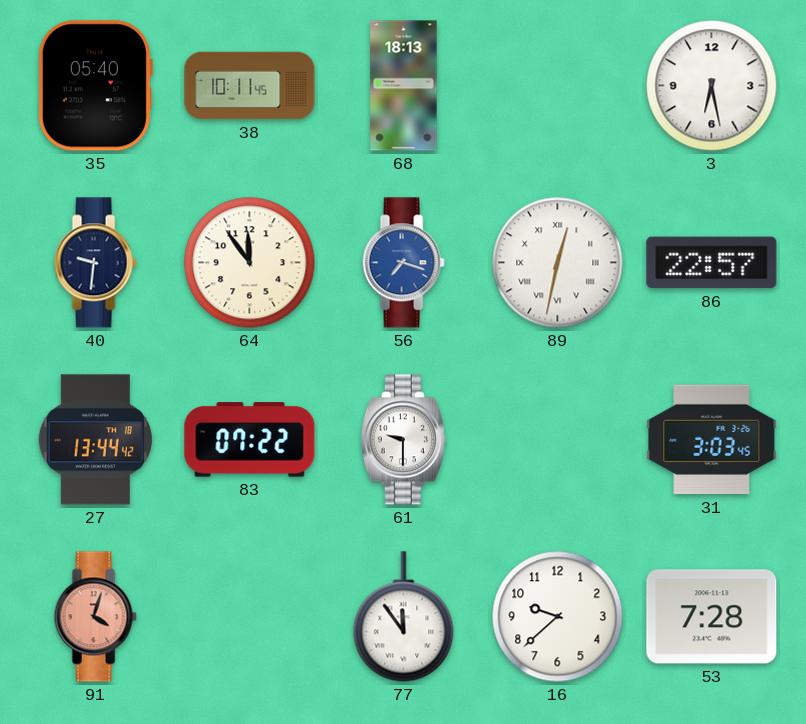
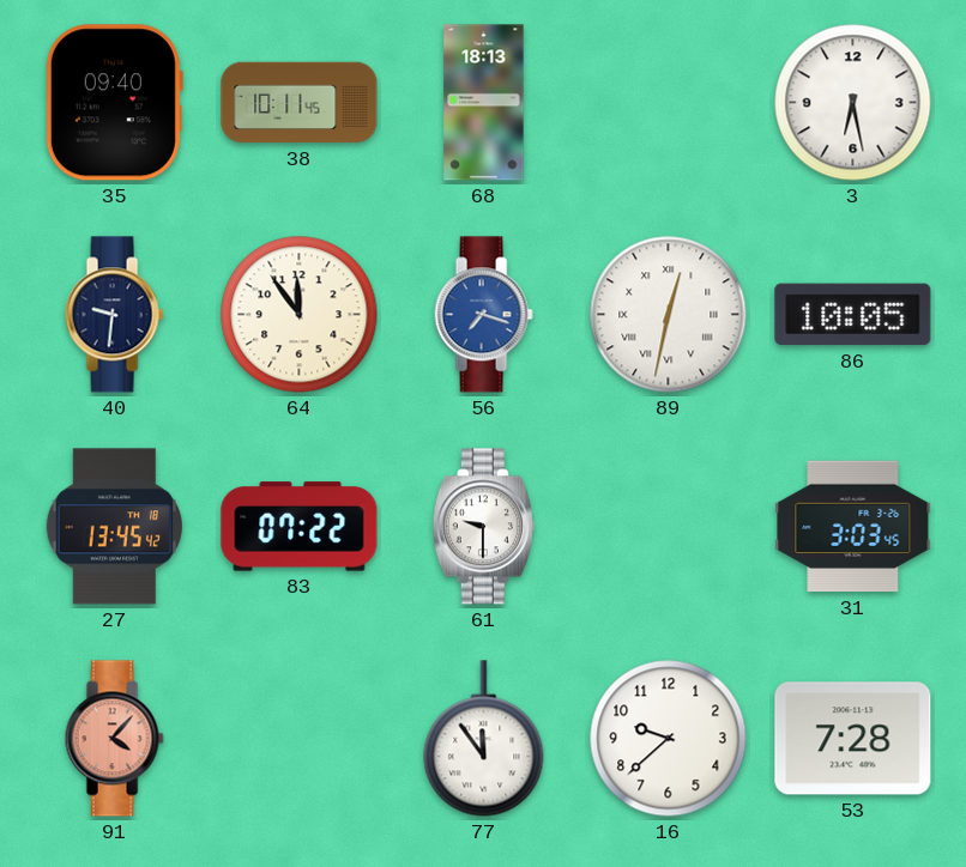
35: 05:40 -> 09:40 (114, 103)
86: 22:57 -> 10:05 (853, 315)
27: 13:44 -> 13:45 (114, 527)
91: 4:03 -> 4:07 (114, 739)
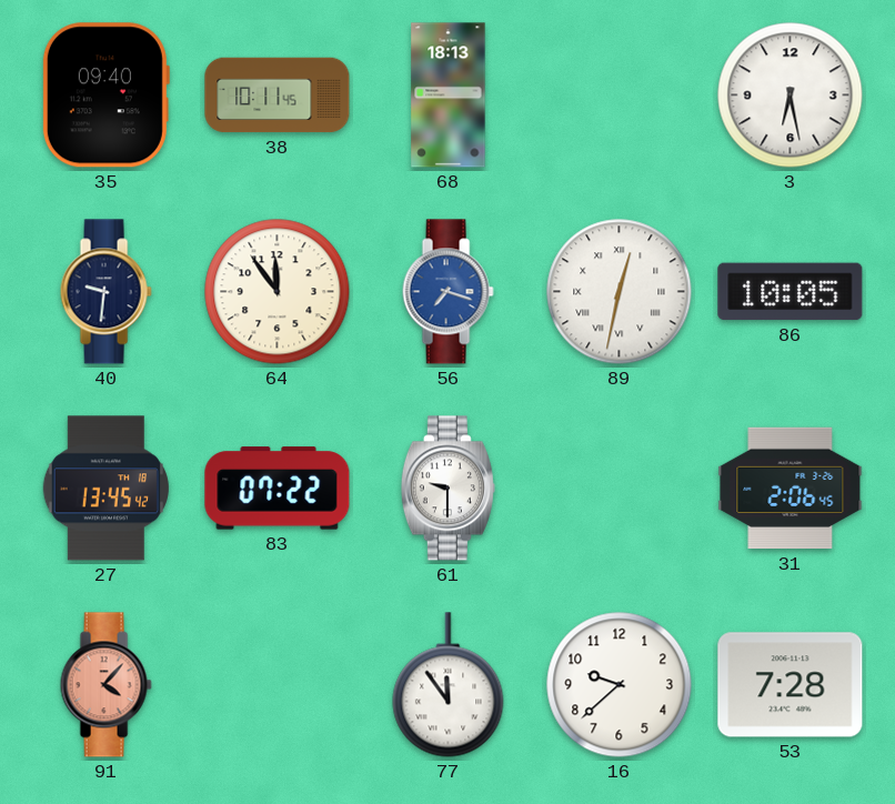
31: 3:03 -> 2:06 (791, 489)
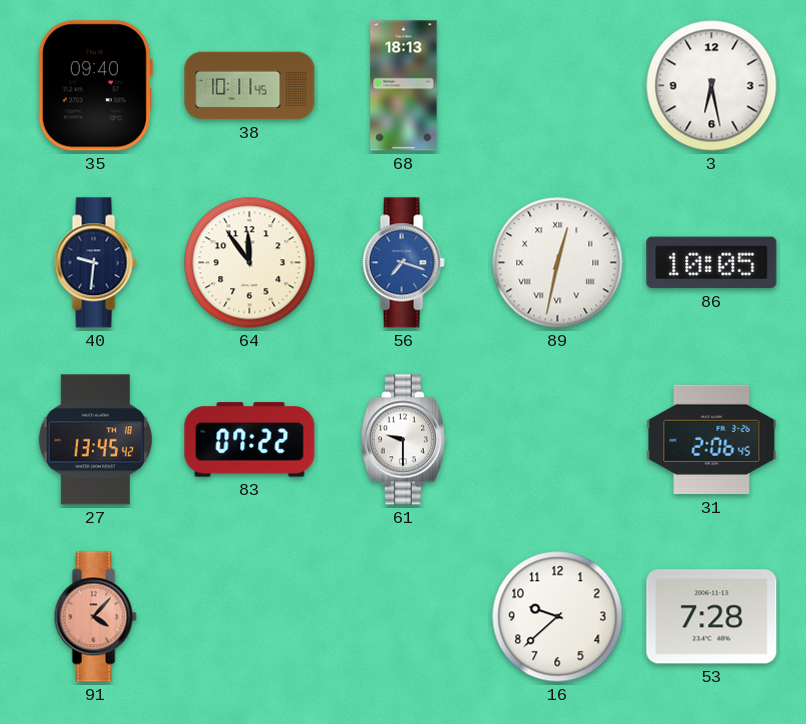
77: 11:54 -> none (449, 685)
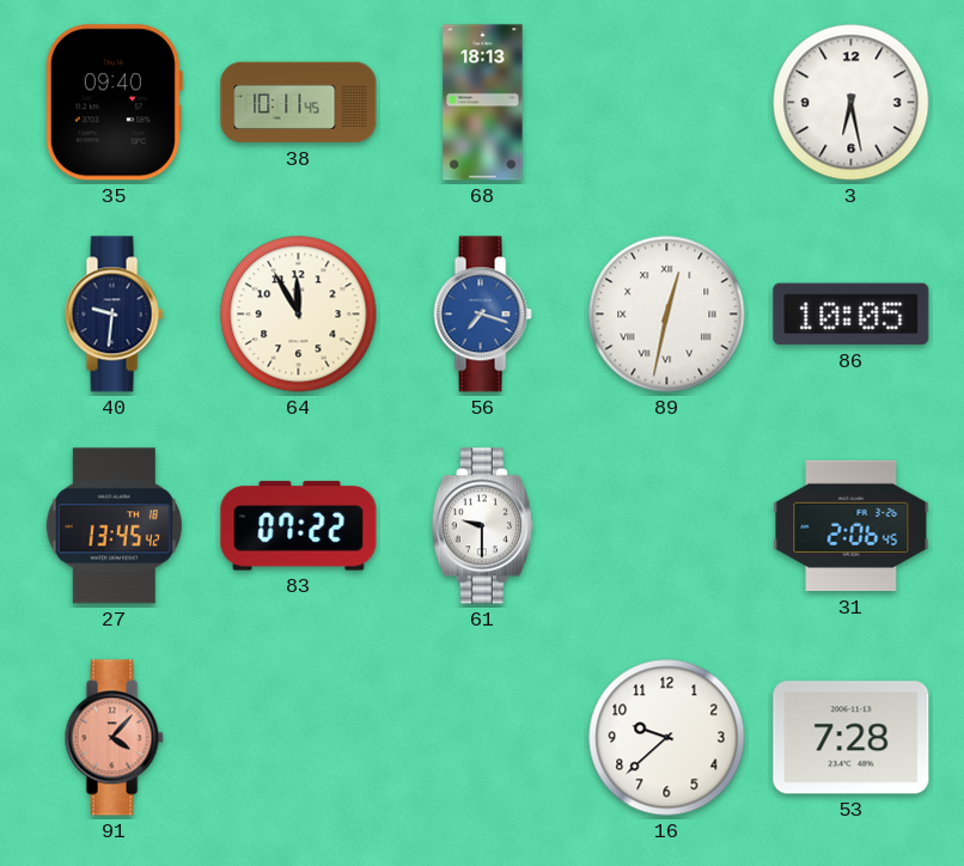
64: 11:54 -> 11:55 (299, 315)
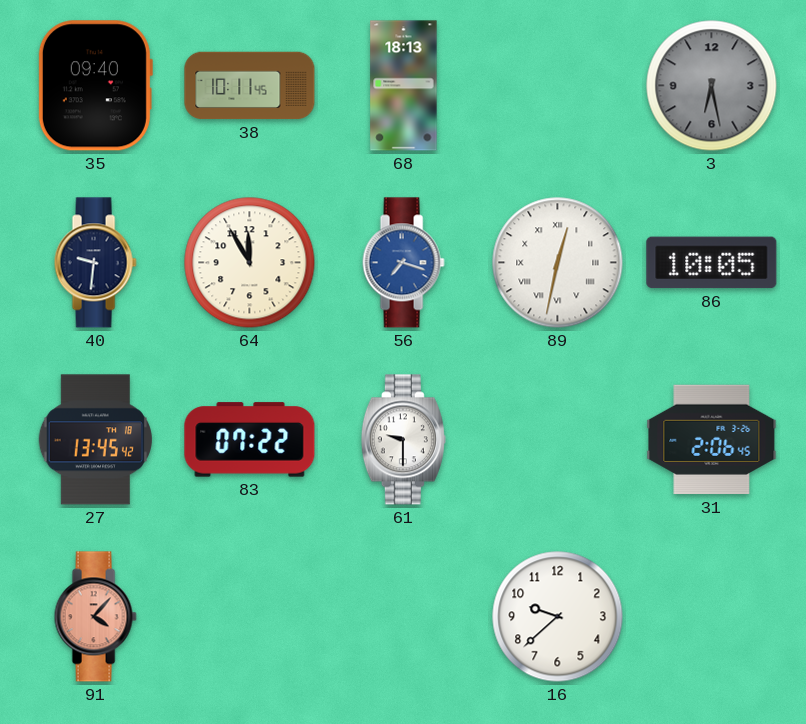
3 dial: white -> grey (712, 86)
53: 7:28 -> none (852, 738)
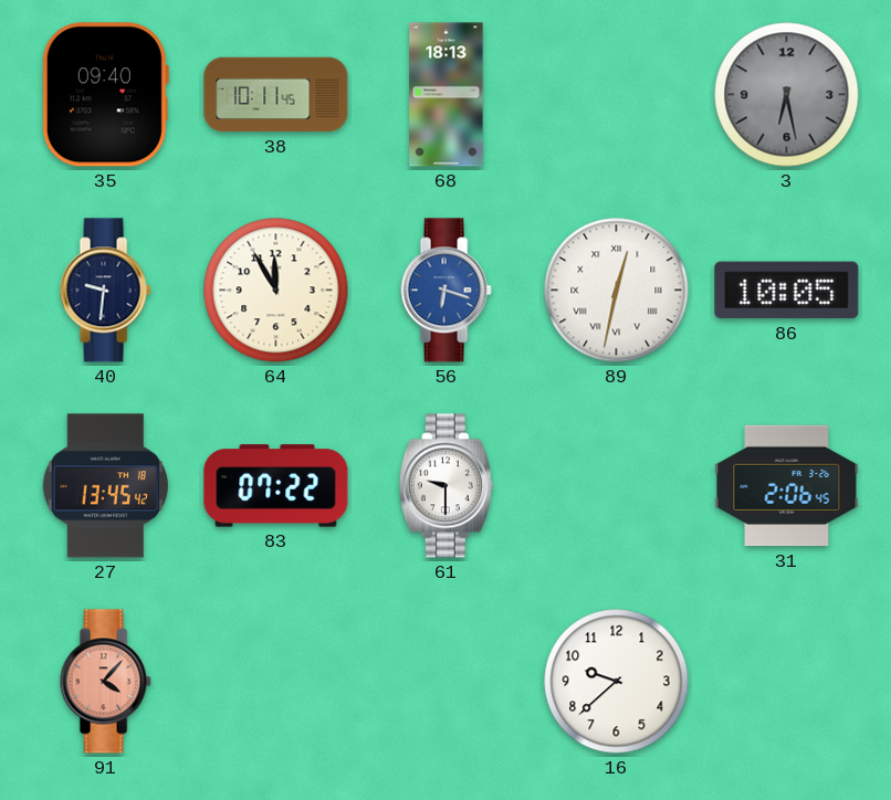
56: 7:18 -> 6:18 (445, 291)
